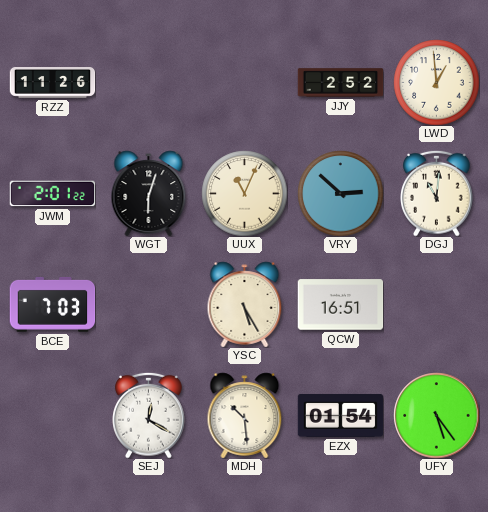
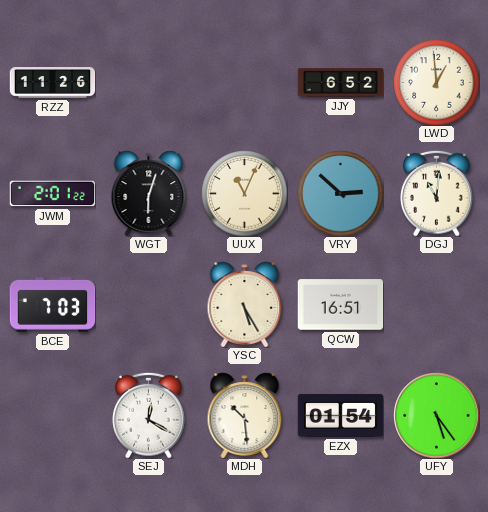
JJY: 2:52 -> 6:52 (340, 83)
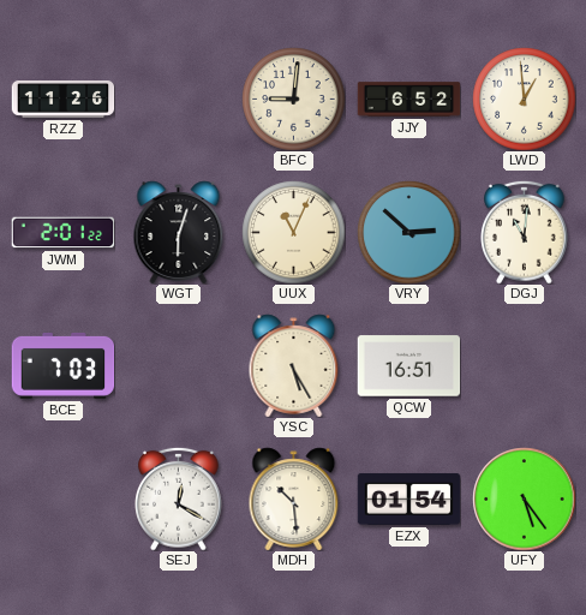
BFC: none -> 9:01 (293, 98)
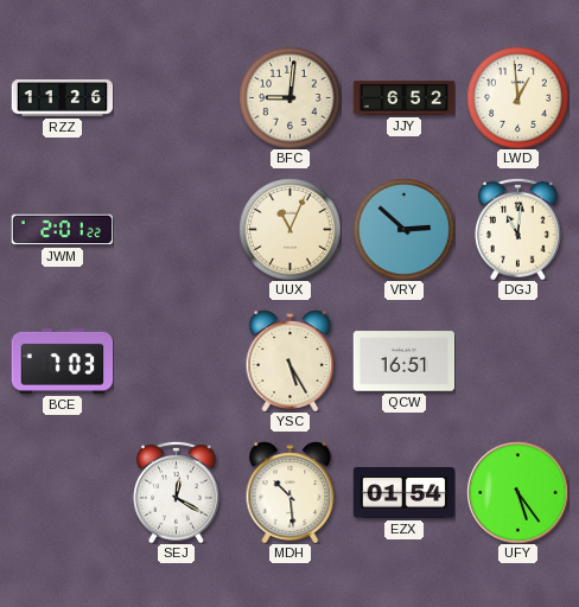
WGT: 6:03 -> none (179, 232)
